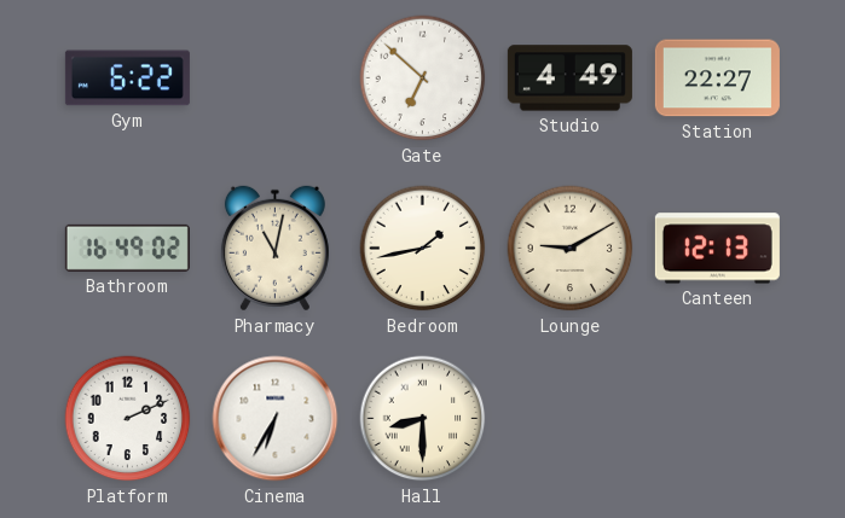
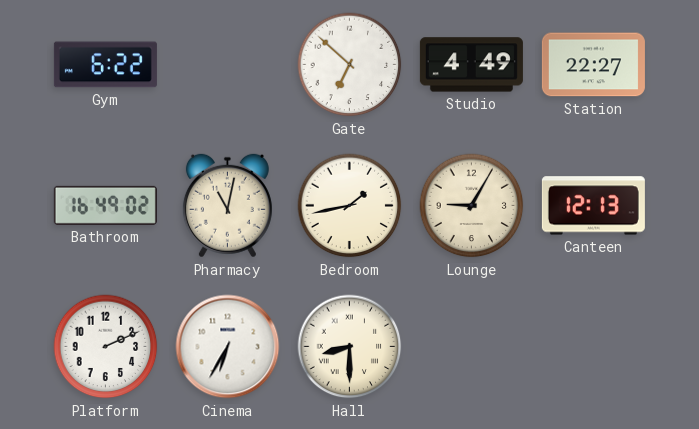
Lounge: 9:10 -> 9:05 (472, 206)
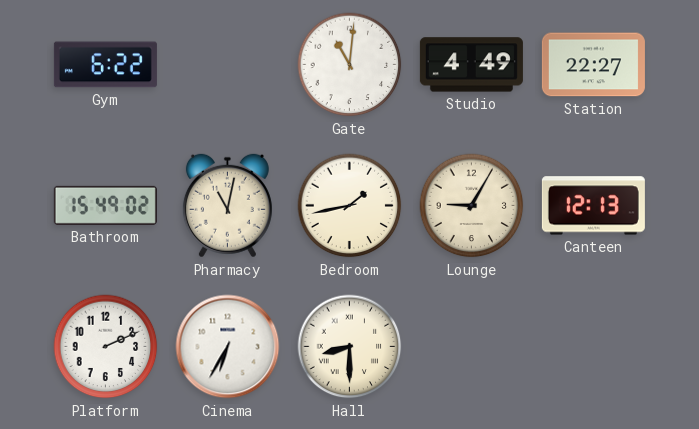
Gate: 6:52 -> 11:01 (350, 65)
Bathroom: 16:49 -> 15:49 (105, 205)
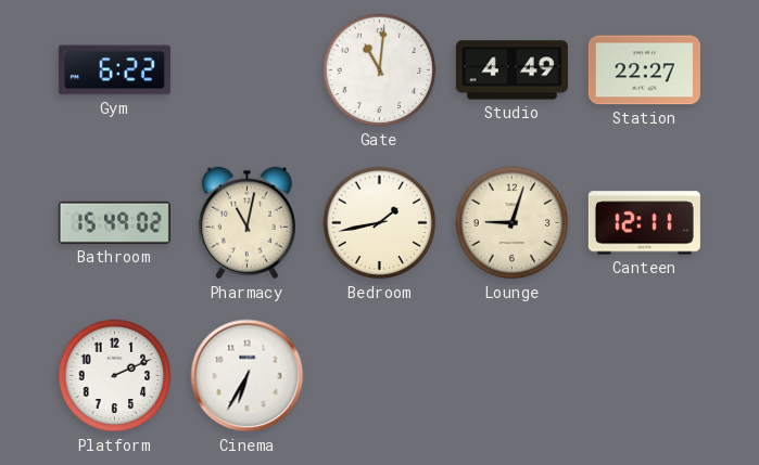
Lounge: 9:05 -> 9:03 (513, 223)
Canteen: 12:13 -> 12:11 (644, 223)
Hall: 8:30 -> none (350, 347)
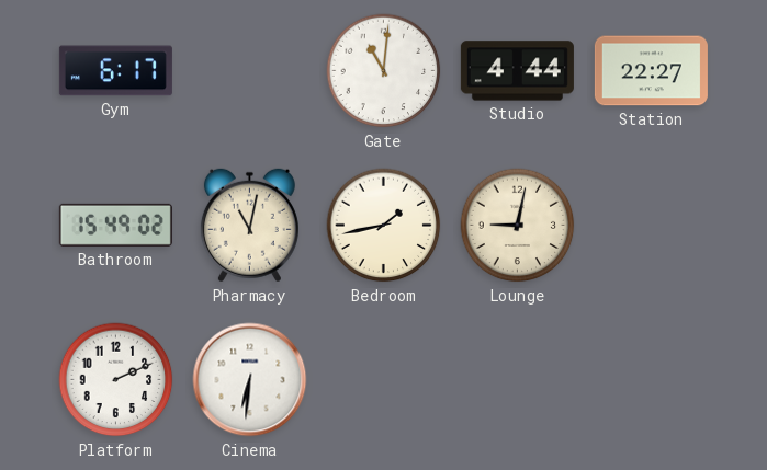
Gym: 6:22 -> 6:17 (115, 71)
Studio: 4:49 -> 4:44 (517, 71)
Lounge: 9:03 -> 9:02 (518, 226)
Canteen: 12:11 -> none (644, 223)
Cinema: 6:35 -> 6:31 (250, 380)
